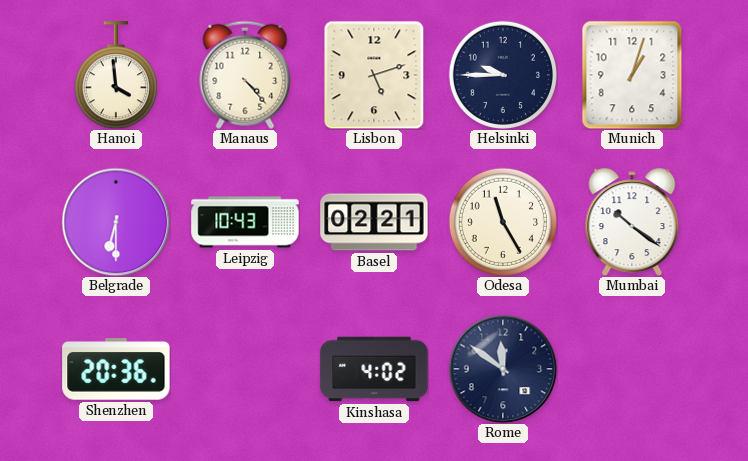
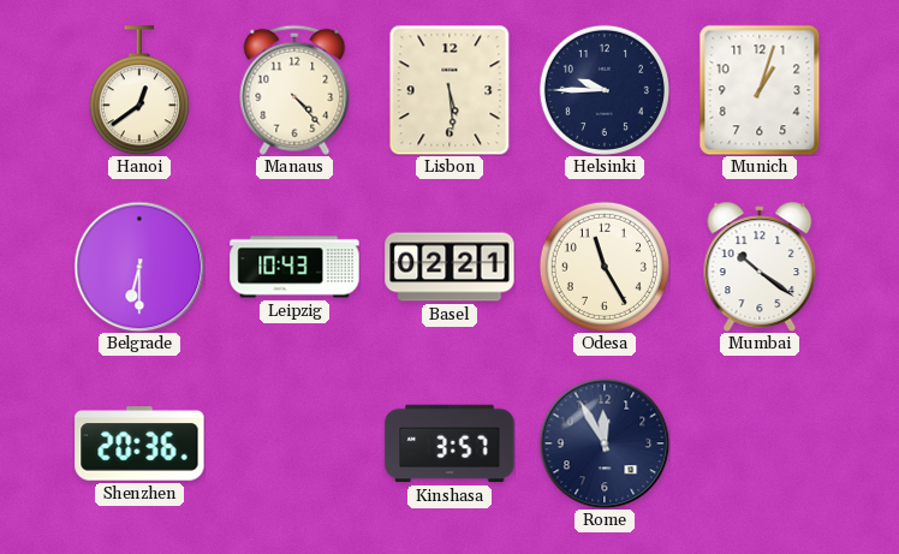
Hanoi: 3:59 -> 12:39 (139, 90)
Lisbon: 5:12 -> 5:29 (449, 90)
Kinshasa: 4:02 -> 3:57 (449, 443)
Rome: 11:51 -> 11:55 (605, 443)
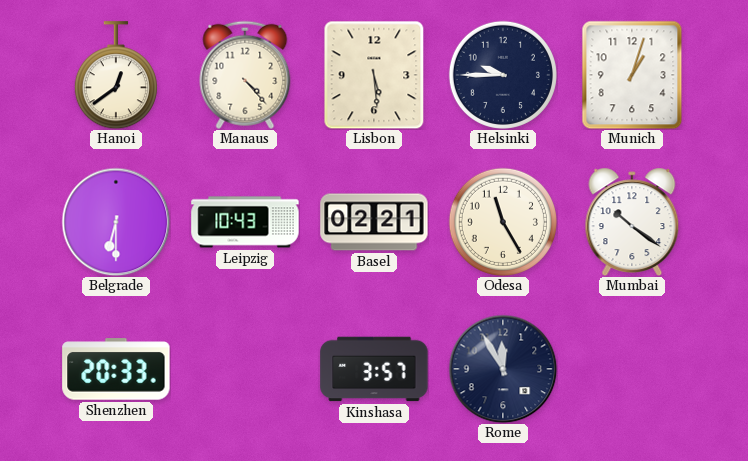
Shenzhen: 20:36 -> 20:33 (116, 369)
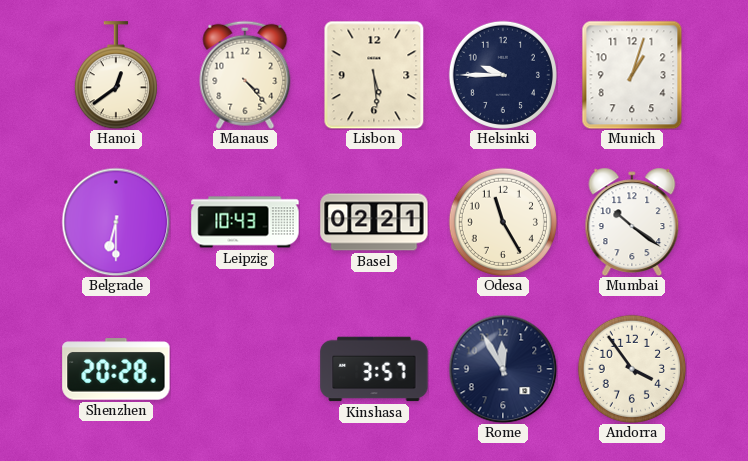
Shenzhen: 20:33 -> 20:28 (116, 369)
Andorra: none -> 3:54 (632, 369)
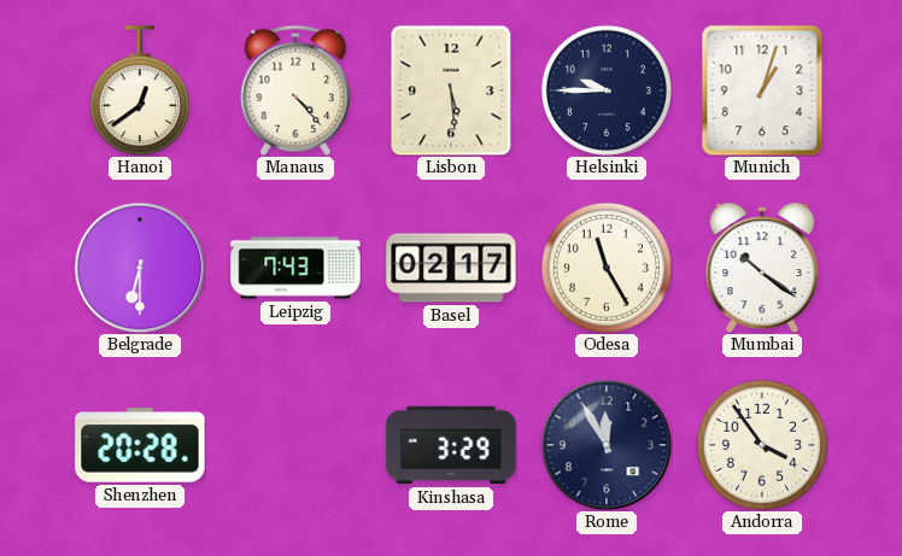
Leipzig: 10:43 -> 7:43 (295, 268)
Basel: 02:21 -> 02:17 (451, 268)
Kinshasa: 3:57 -> 3:29 (451, 445)
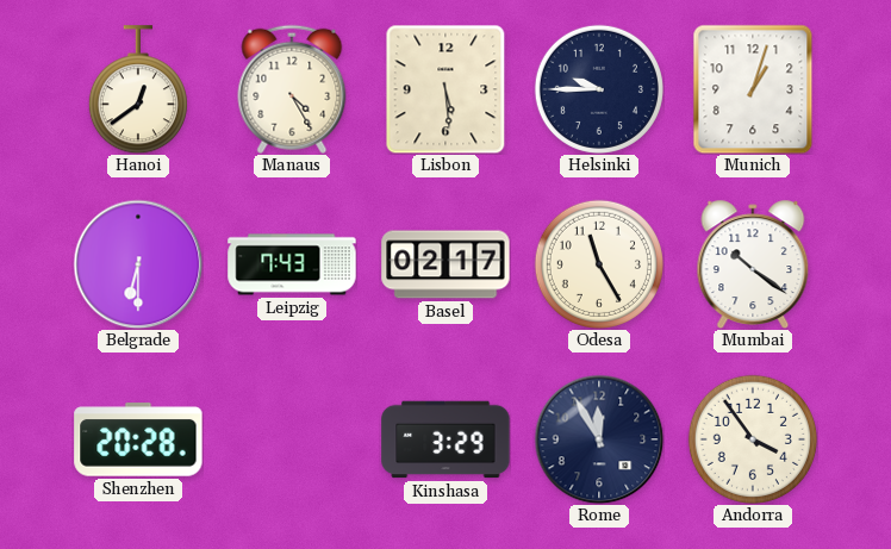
Manaus: 4:23 -> 4:25 (292, 89)
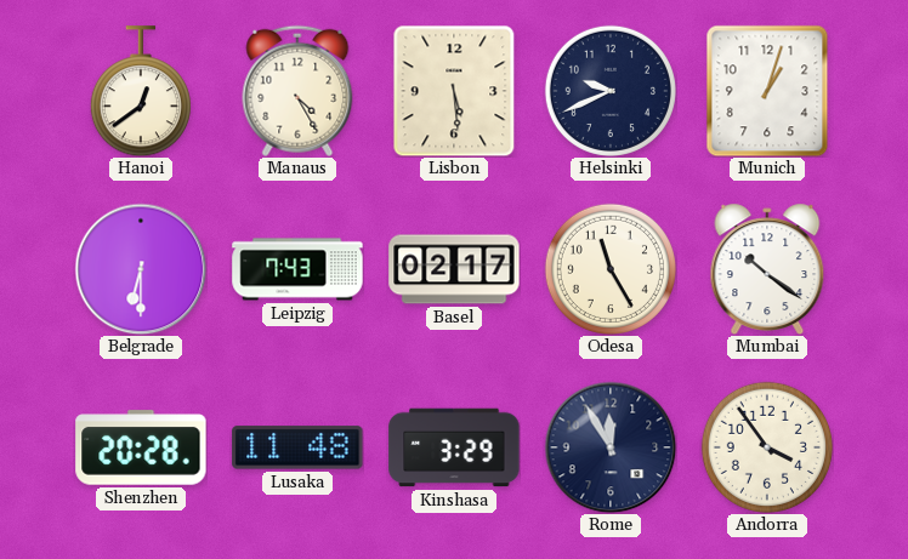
Helsinki: 9:45 -> 9:41 (611, 91)
Lusaka: none -> 11:48 (297, 447)
